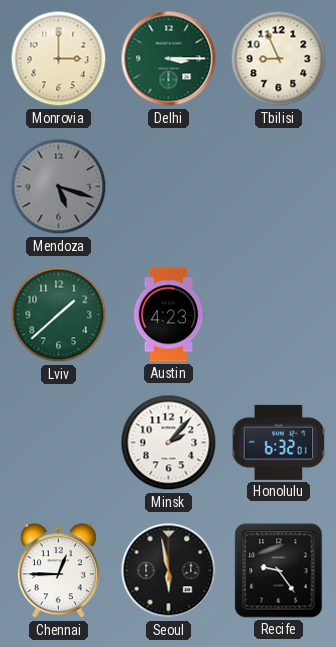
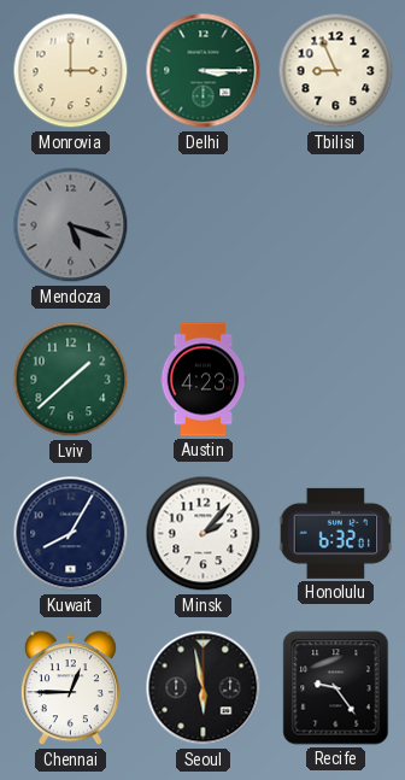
Kuwait: none -> 8:05 (71, 534)
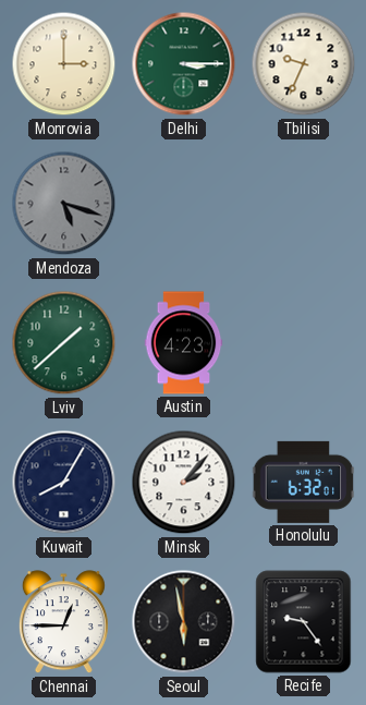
Tbilisi: 8:56 -> 9:34 (304, 64)
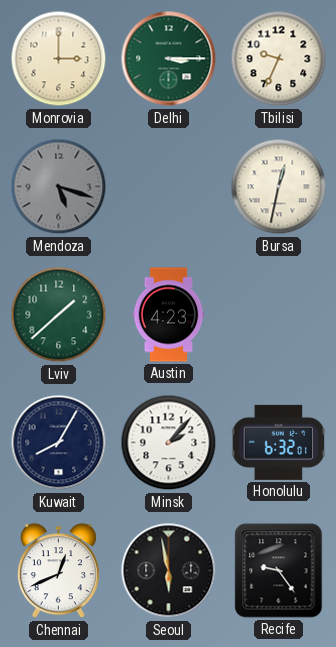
Bursa: none -> 12:32 (279, 187)
Chennai: 12:45 -> 12:41 (58, 571)
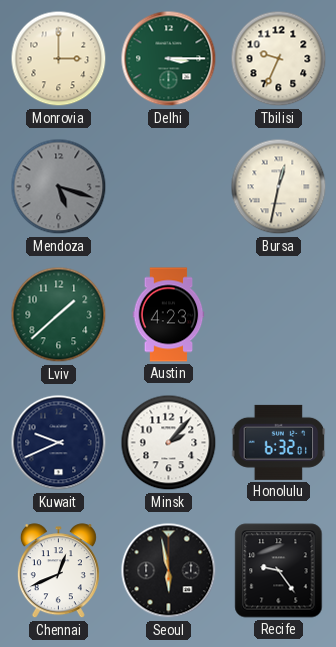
Kuwait: 8:05 -> 9:41 (59, 443)
